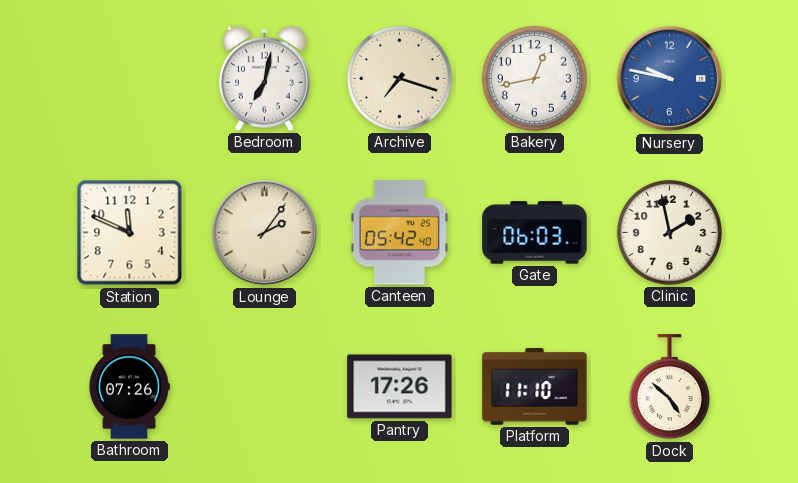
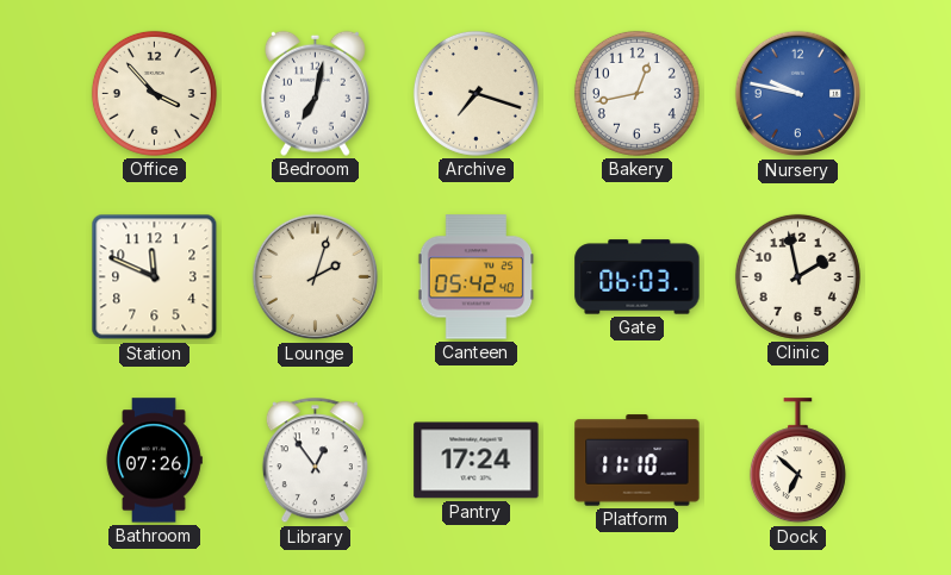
Office: none -> 3:53 (154, 93)
Lounge: 2:06 -> 2:03 (316, 277)
Library: none -> 12:54 (315, 461)
Pantry: 17:26 -> 17:24 (477, 461)
Dock: 4:52 -> 6:52 (797, 461)
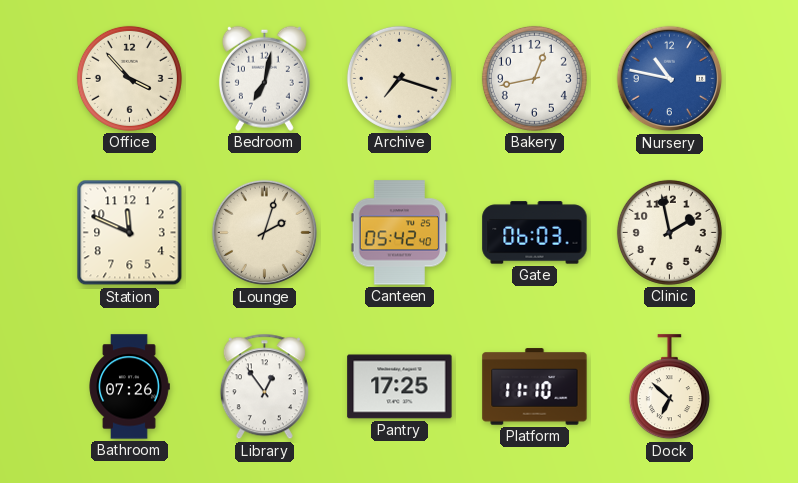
Nursery: 9:47 -> 10:47 (670, 79)
Pantry: 17:24 -> 17:25 (400, 387)
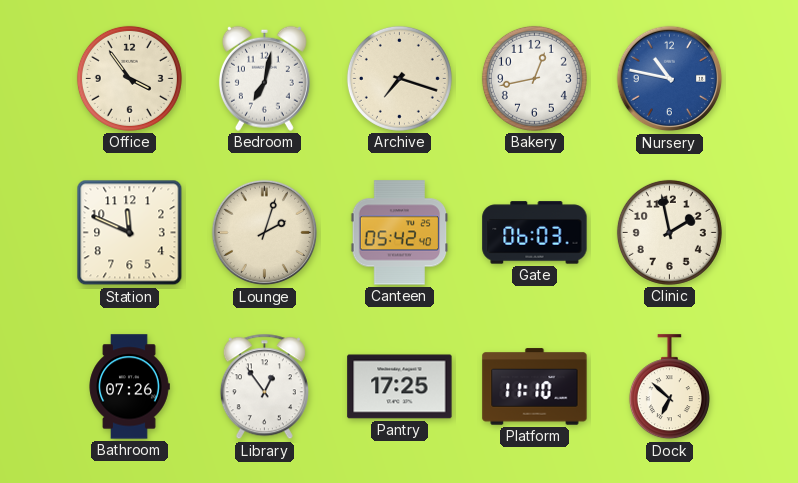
Office: 3:53 -> 3:54 (129, 78)
